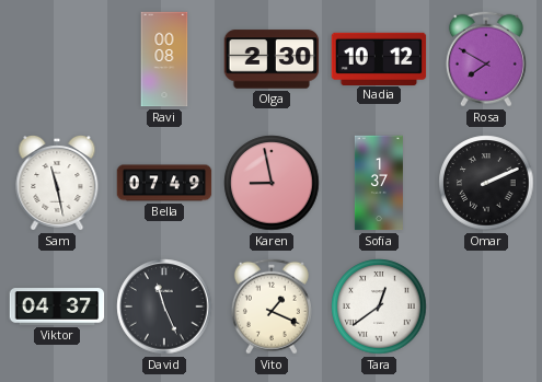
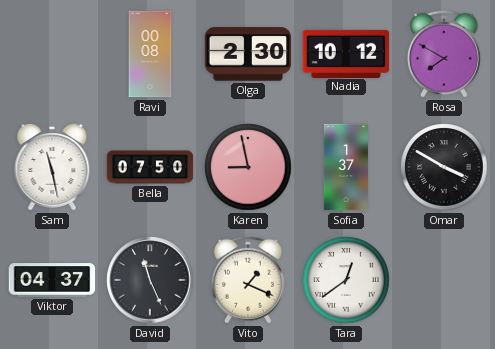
Bella: 07:49 -> 07:50 (150, 167)
Omar: 2:11 -> 3:50 (444, 167)
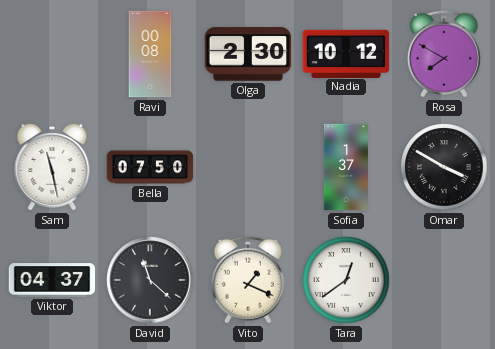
Karen: 8:58 -> none (248, 167)
David: 11:26 -> 11:22 (150, 280)
